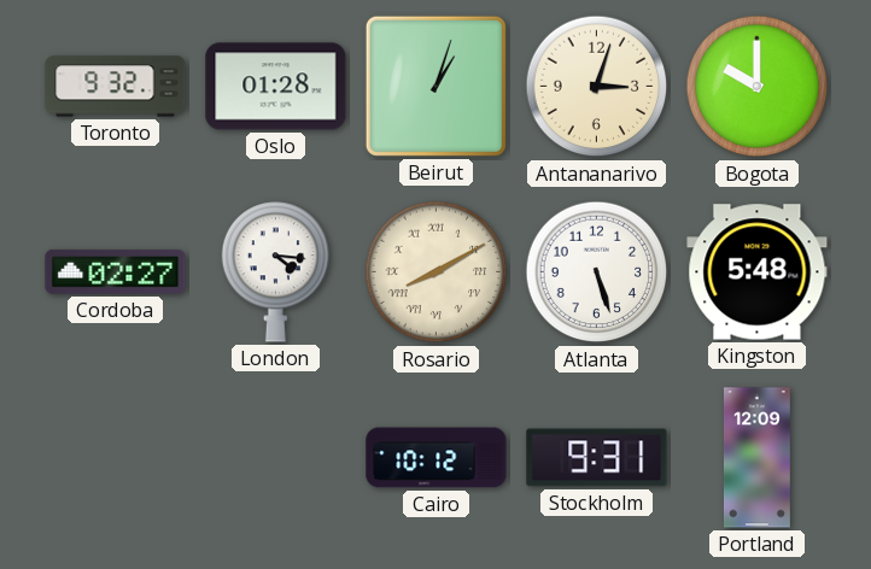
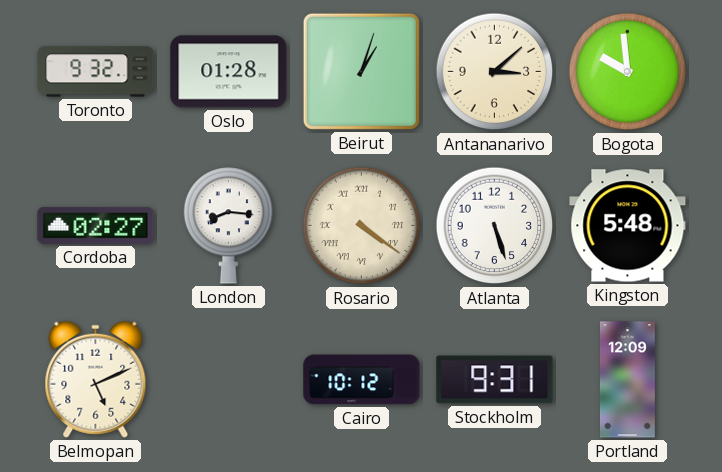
Antananarivo: 3:03 -> 3:08 (495, 72)
Bogota: 10:00 -> 9:59 (628, 72)
London: 4:16 -> 8:16 (229, 226)
Rosario: 8:10 -> 4:21 (362, 226)
Belmopan: none -> 5:11 (96, 379)
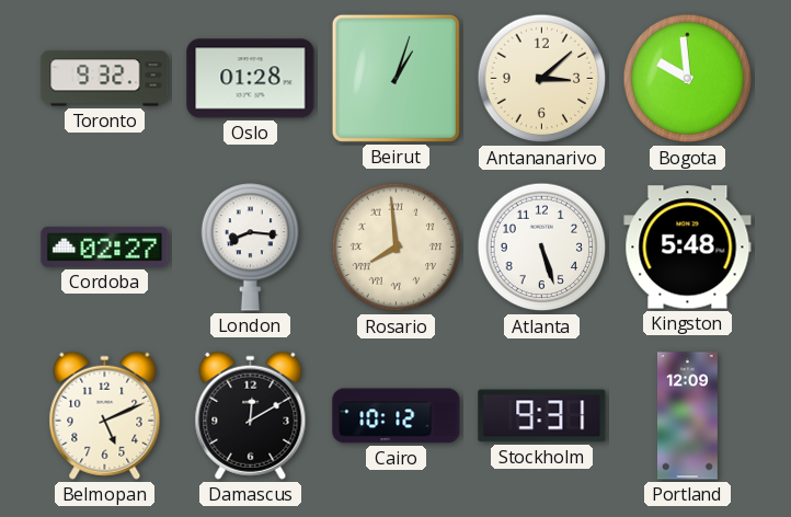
Rosario: 4:21 -> 7:59 (397, 248)
Damascus: none -> 12:10 (251, 415)
